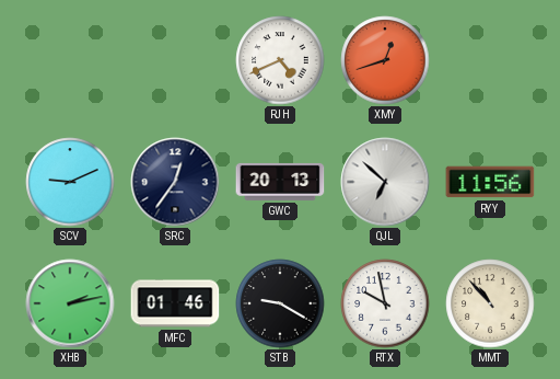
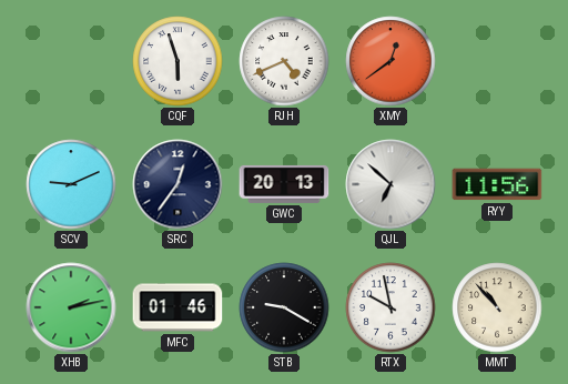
CQF: none -> 5:57 (177, 61)
XMY: 12:42 -> 12:39 (390, 61)
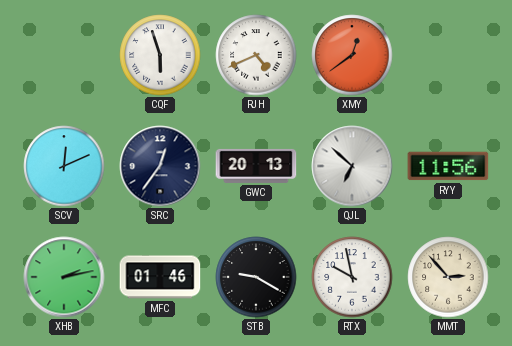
SCV: 9:11 -> 12:11 (64, 166)
MMT: 10:53 -> 2:53 (448, 277)
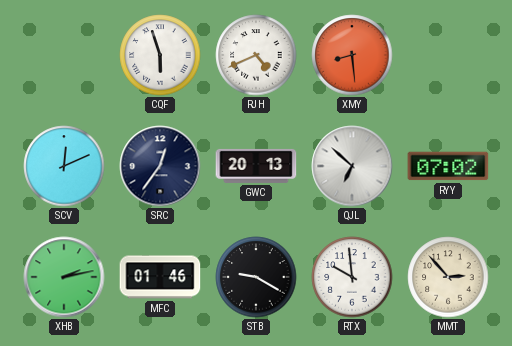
XMY: 12:39 -> 8:29 (352, 55)
RYY: 11:56 -> 07:02 (448, 166)
RTX: 9:58 -> 9:59 (352, 277)
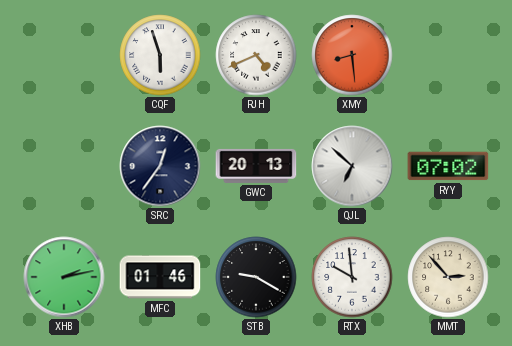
SCV: 12:11 -> none (64, 166)
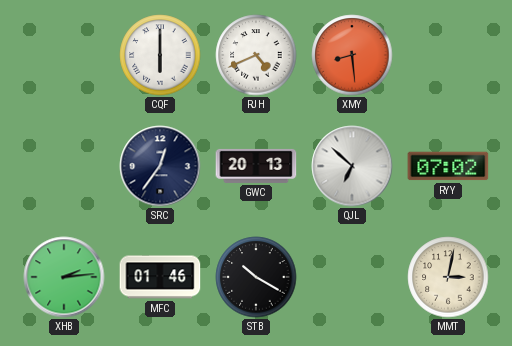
CQF: 5:57 -> 6:00 (160, 55)
XHB: 2:13 -> 2:14 (64, 277)
STB: 9:20 -> 10:20 (256, 277)
RTX: 9:59 -> none (352, 277)
MMT: 2:53 -> 3:02 (448, 277)
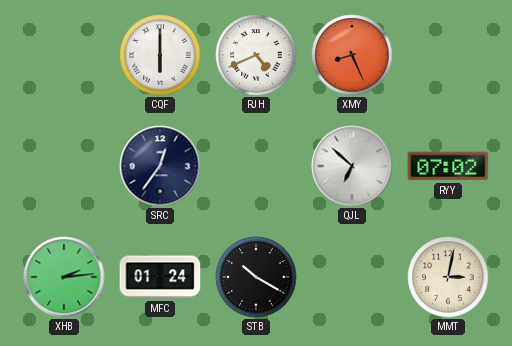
XMY: 8:29 -> 8:26 (352, 55)
GWC: 20:13 -> none (256, 166)
MFC: 01:46 -> 01:24 (160, 277)
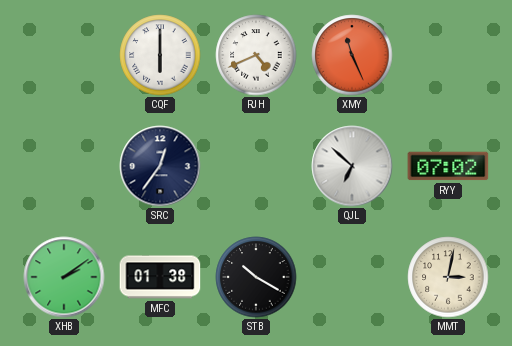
XMY: 8:26 -> 11:26 (352, 55)
XHB: 2:14 -> 2:09 (64, 277)
MFC: 01:24 -> 01:38 (160, 277)
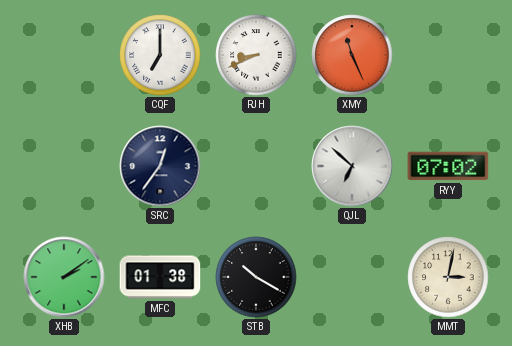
CQF: 6:00 -> 7:00 (160, 55)
RJH: 4:41 -> 8:41 (256, 55)
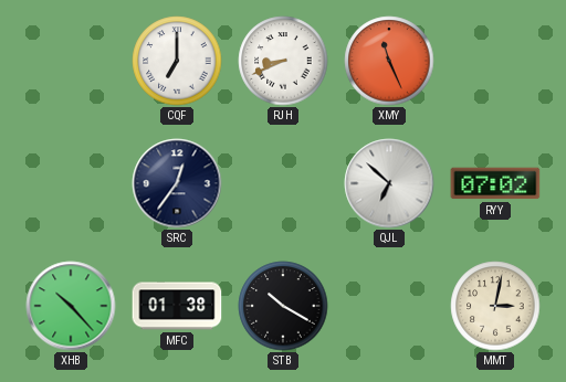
XHB: 2:09 -> 10:23 (71, 306)
